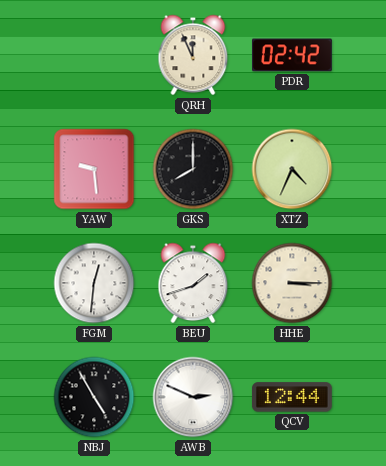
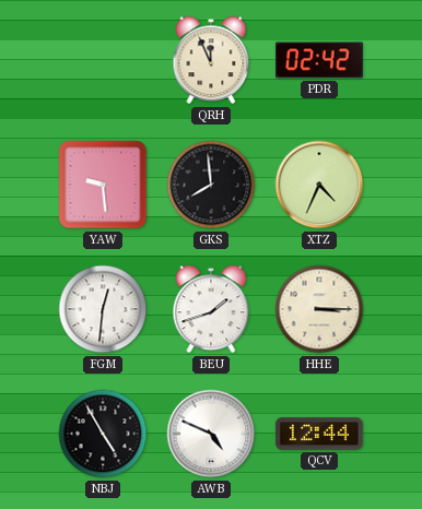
GKS: 8:00 -> 7:59 (211, 185)
AWB: 2:49 -> 4:49 (211, 434)
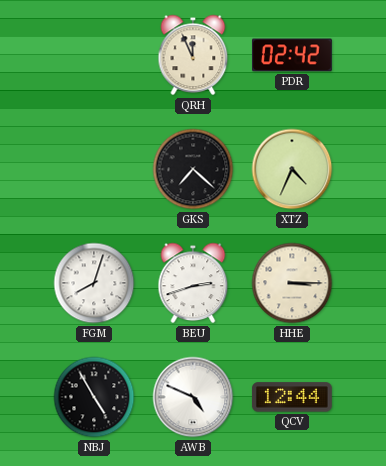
YAW: 9:29 -> none (103, 185)
GKS: 7:59 -> 7:22 (193, 169)
FGM: 12:31 -> 8:03 (94, 283)
BEU: 1:42 -> 2:42 (193, 283)
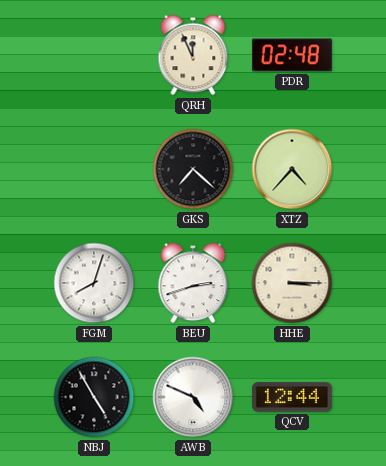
PDR: 02:42 -> 02:48 (293, 55)
XTZ: 4:34 -> 4:37 (292, 169)
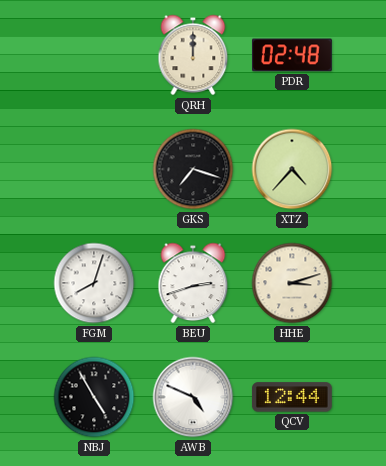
QRH: 11:56 -> 12:00 (193, 55)
GKS: 7:22 -> 7:18 (193, 169)
HHE: 3:15 -> 3:12 (292, 283)
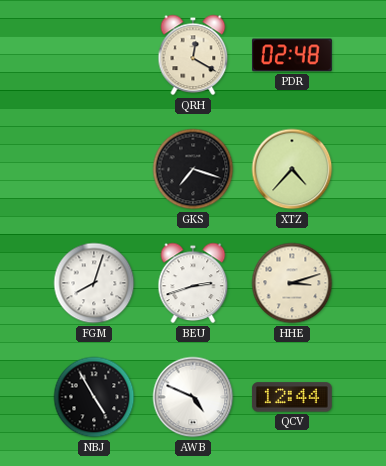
QRH: 12:00 -> 12:20 (193, 55)
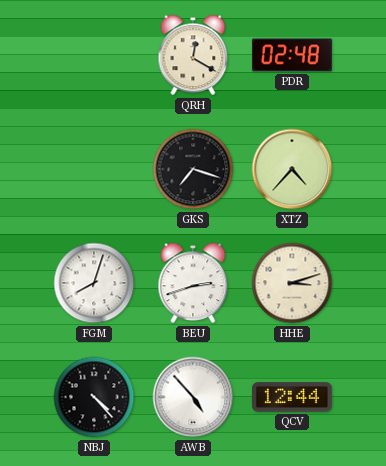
NBJ: 4:55 -> 4:23 (94, 397)
AWB: 4:49 -> 4:53 (193, 397)
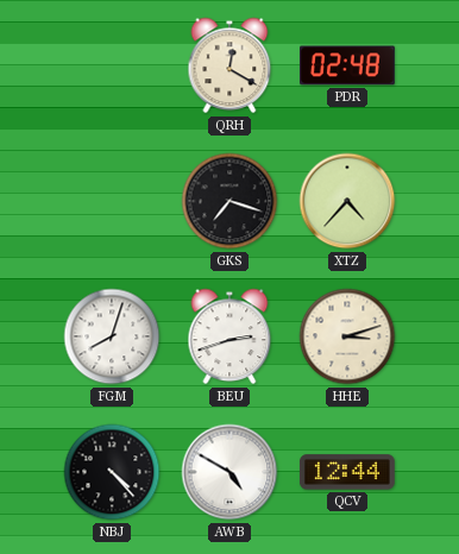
AWB: 4:53 -> 4:50 (229, 472)
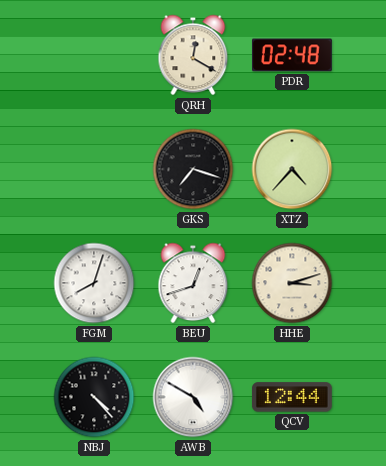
BEU: 2:42 -> 12:42 (193, 283)
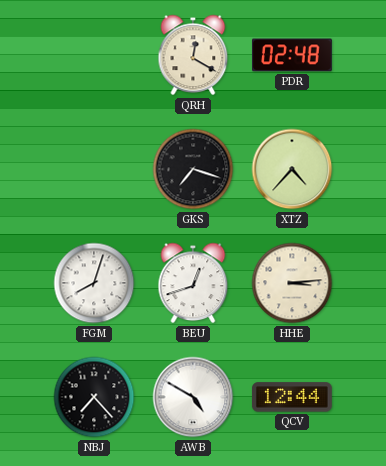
HHE: 3:12 -> 3:14 (292, 283)
NBJ: 4:23 -> 7:23 (94, 397)
